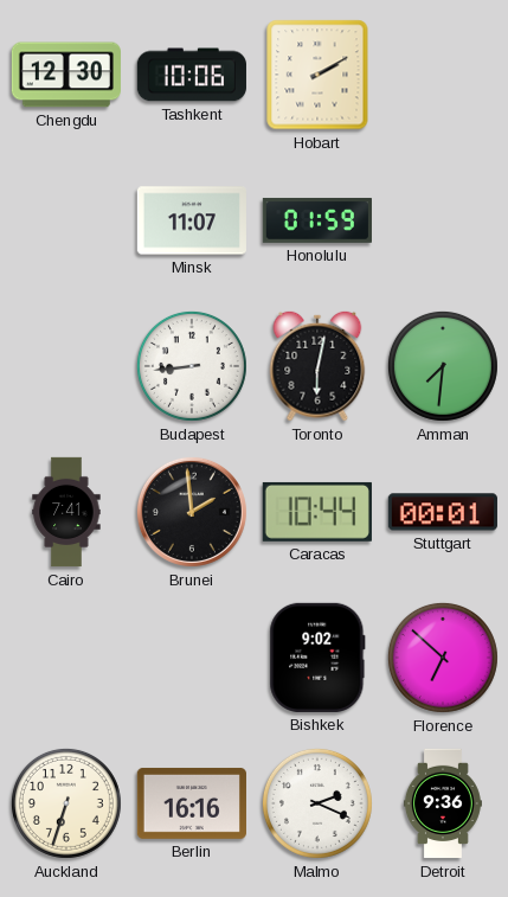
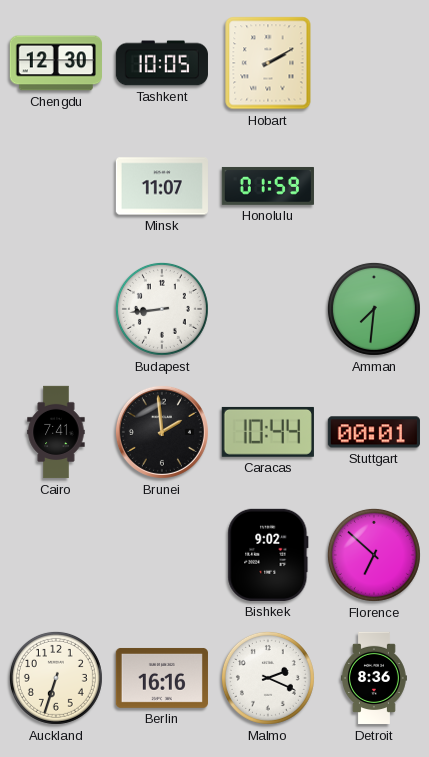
Tashkent: 10:06 -> 10:05 (162, 63)
Toronto: 6:02 -> none (317, 366)
Detroit: 9:36 -> 8:36 (374, 678)
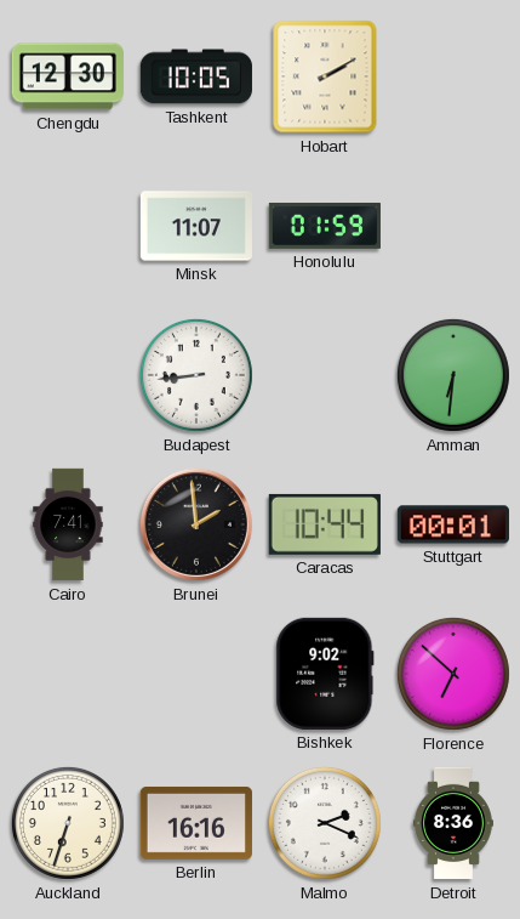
Amman: 7:31 -> 6:31 (453, 375)
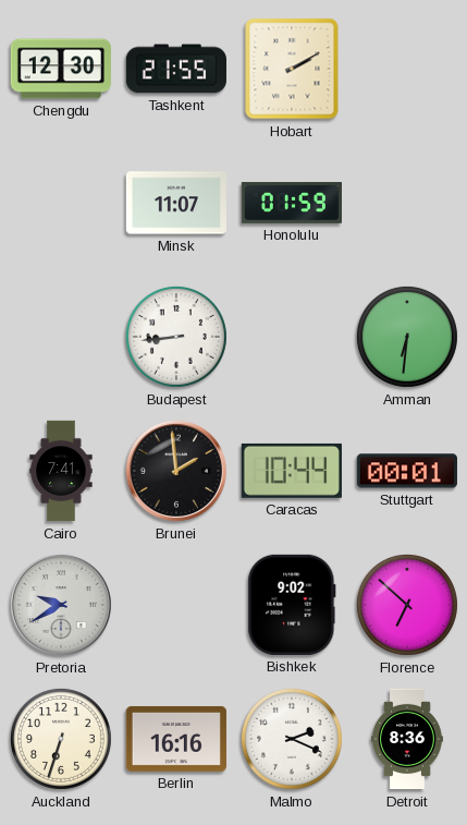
Tashkent: 10:05 -> 21:55 (176, 69)
Pretoria: none -> 9:40 (61, 605)
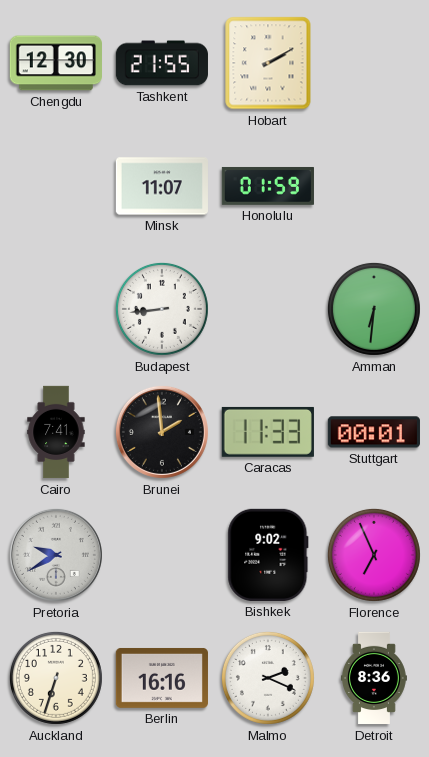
Caracas: 10:44 -> 11:33 (268, 432)
Florence: 6:52 -> 6:56 (374, 555)
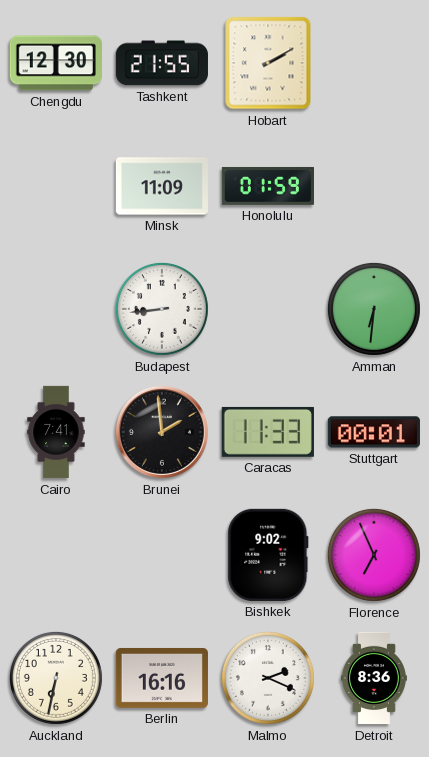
Minsk: 11:07 -> 11:09 (162, 186)
Pretoria: 9:40 -> none (56, 555)
Auckland: 6:33 -> 6:32 (56, 678)
